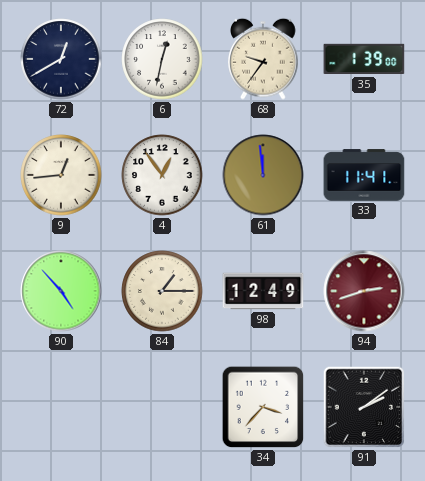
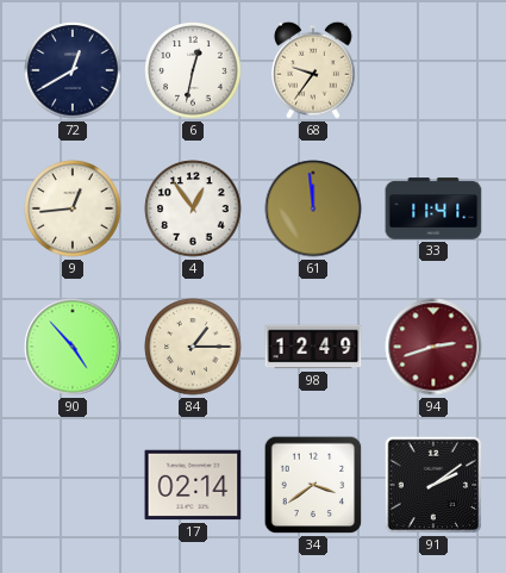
35: 1:39 -> none (364, 59)
17: none -> 02:14 (193, 485)
34: 3:37 -> 3:39 (313, 485)
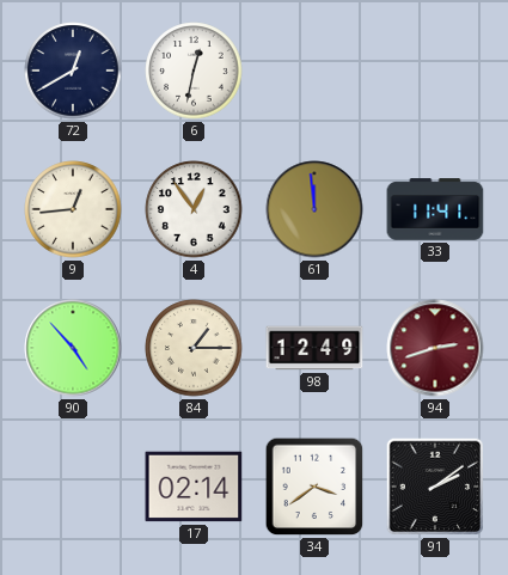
68: 9:36 -> none (313, 70)
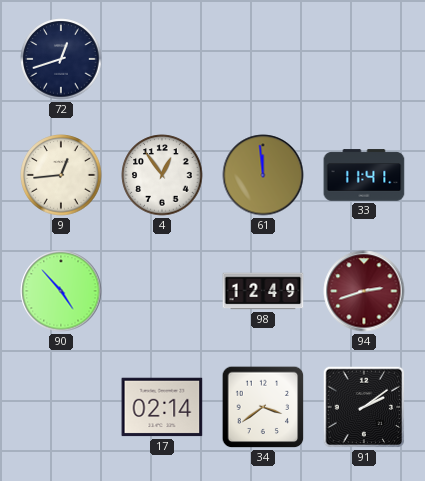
72: 12:40 -> 12:42 (61, 59)
6: 12:32 -> none (194, 71)
84: 1:15 -> none (194, 348)
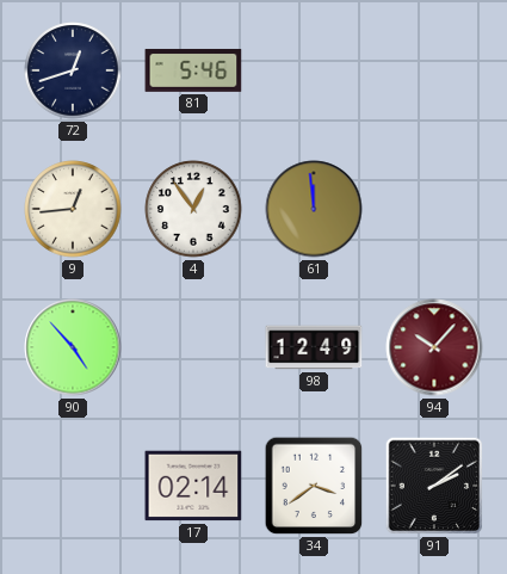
81: none -> 5:46 (193, 70)
33: 11:41 -> none (364, 175)
94: 2:42 -> 10:07 (434, 347)
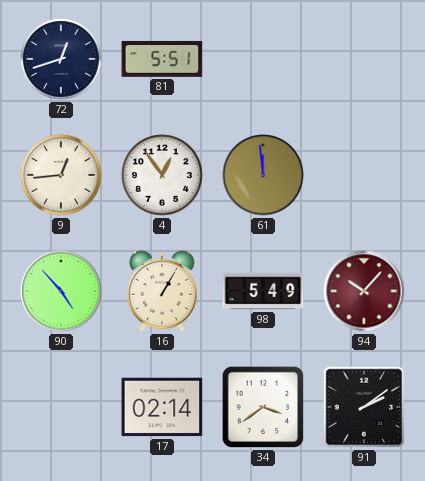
81: 5:46 -> 5:51 (162, 59)
16: none -> 1:05 (162, 291)
98: 12:49 -> 5:49 (263, 291)
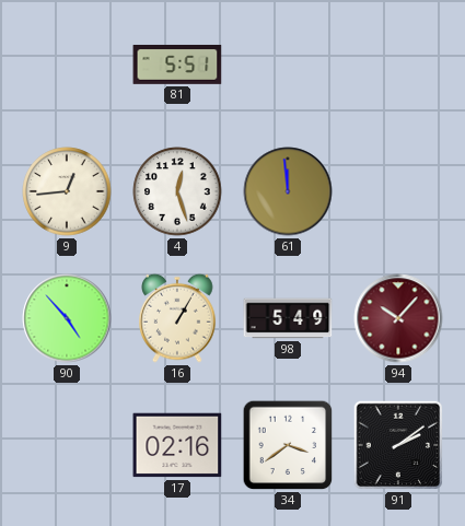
72: 12:42 -> none (61, 59)
4: 12:54 -> 12:27 (177, 191)
17: 02:14 -> 02:16 (177, 445)
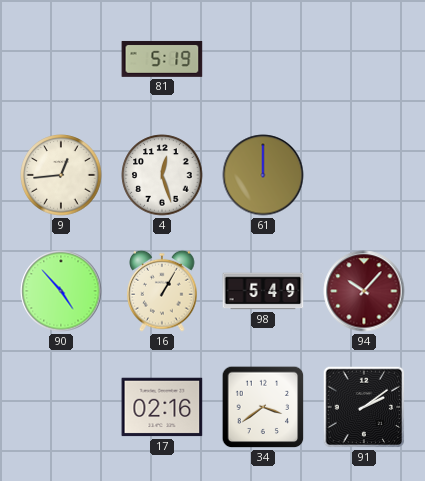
81: 5:51 -> 5:19 (162, 59)
61: 11:59 -> 12:00 (263, 175)
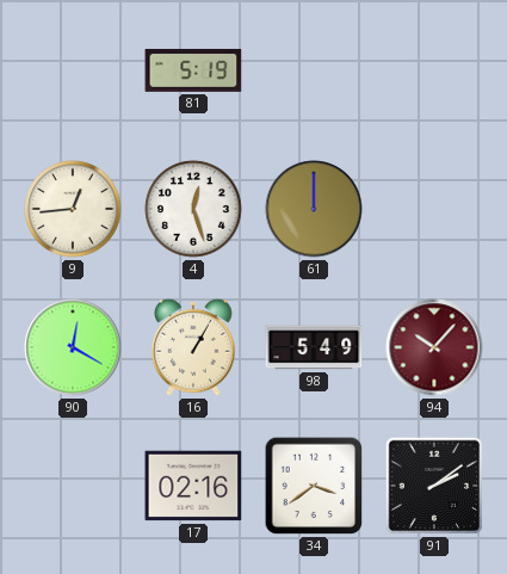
90: 4:53 -> 12:20 (73, 347)
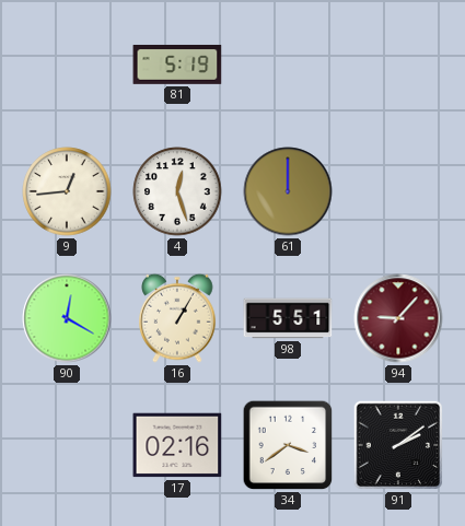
98: 5:49 -> 5:51 (288, 318)
94: 10:07 -> 9:07 (398, 318)
